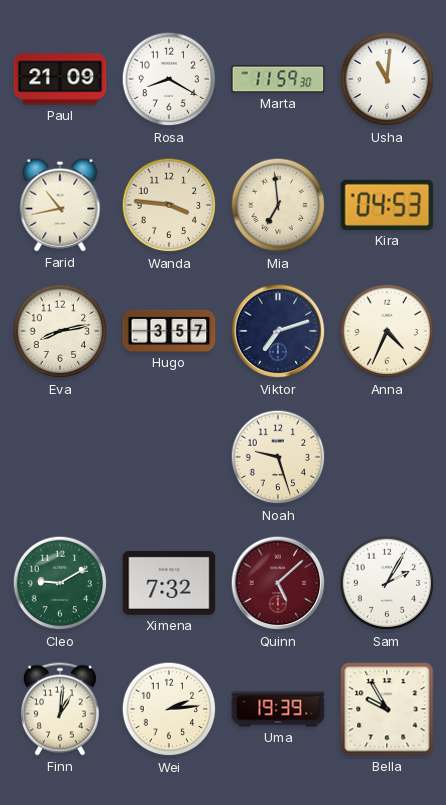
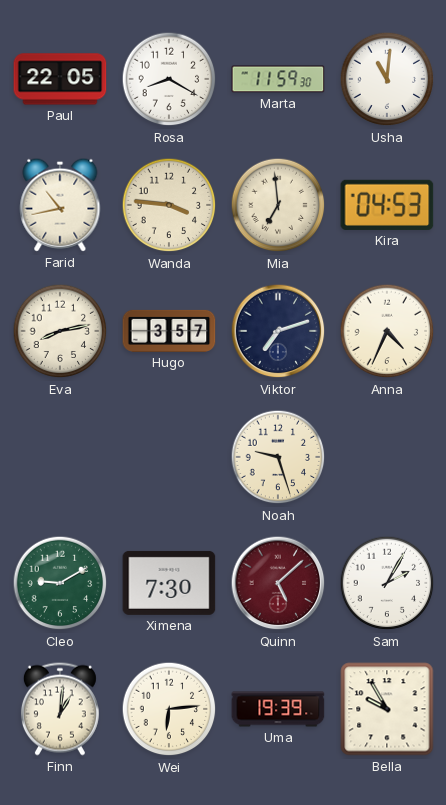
Paul: 21:09 -> 22:05 (60, 79)
Ximena: 7:32 -> 7:30 (169, 583)
Wei: 2:14 -> 6:14 (169, 709)
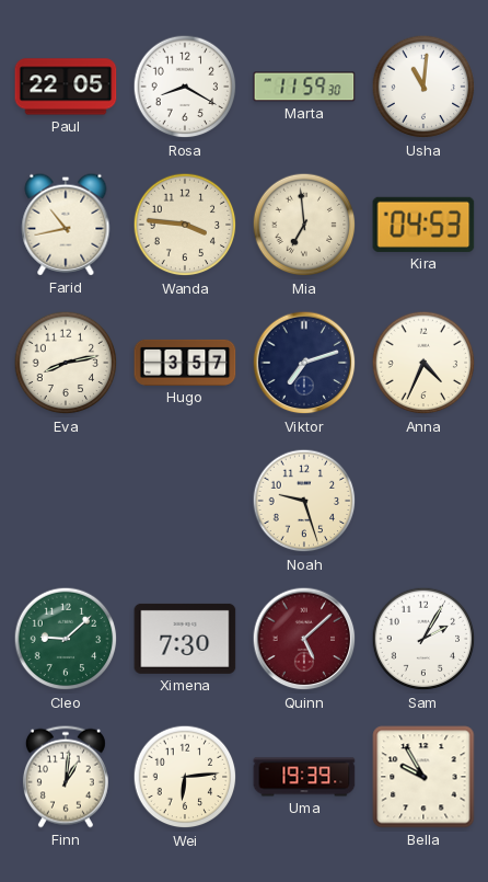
Cleo: 9:10 -> 9:08 (66, 639)
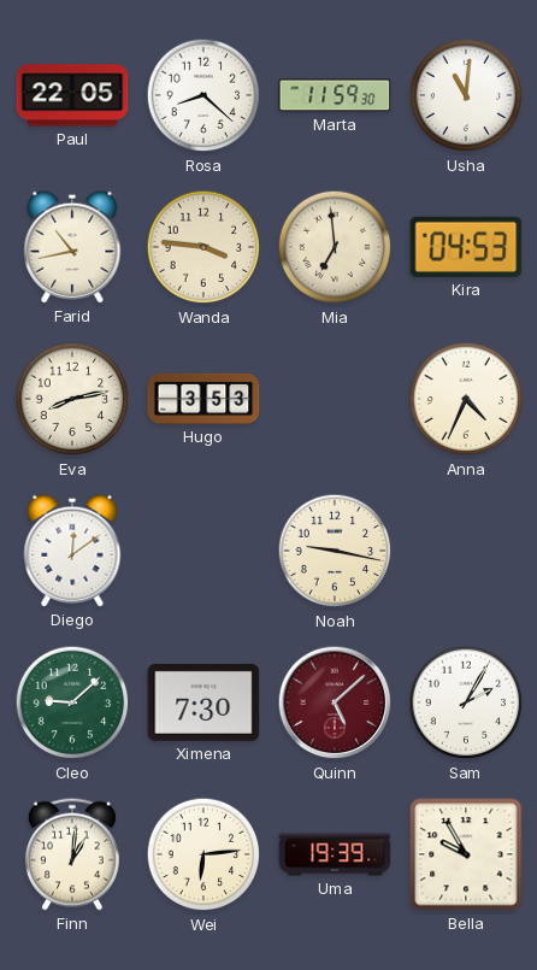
Rosa: 8:20 -> 8:22 (203, 95)
Hugo: 3:57 -> 3:53 (203, 399)
Viktor: 7:12 -> none (304, 363)
Diego: none -> 12:09 (72, 551)
Noah: 9:27 -> 9:17 (335, 551)
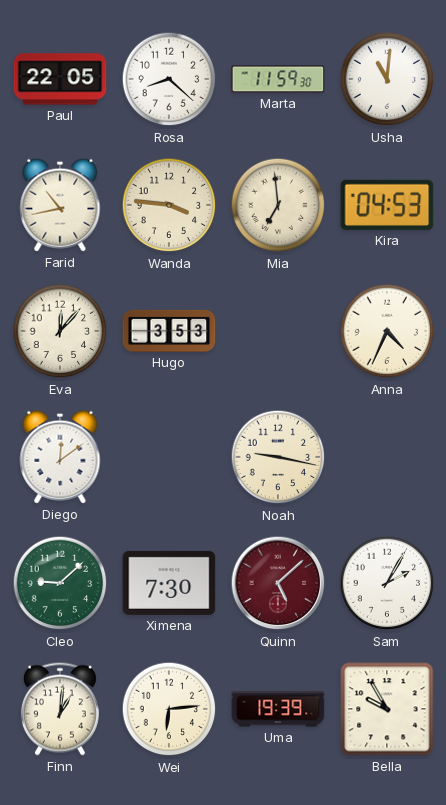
Eva: 8:13 -> 12:07 (60, 331)
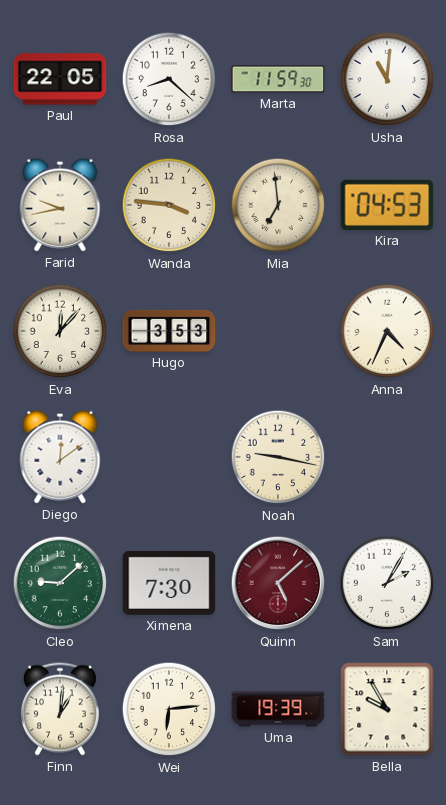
Farid: 10:43 -> 9:43 (60, 205)
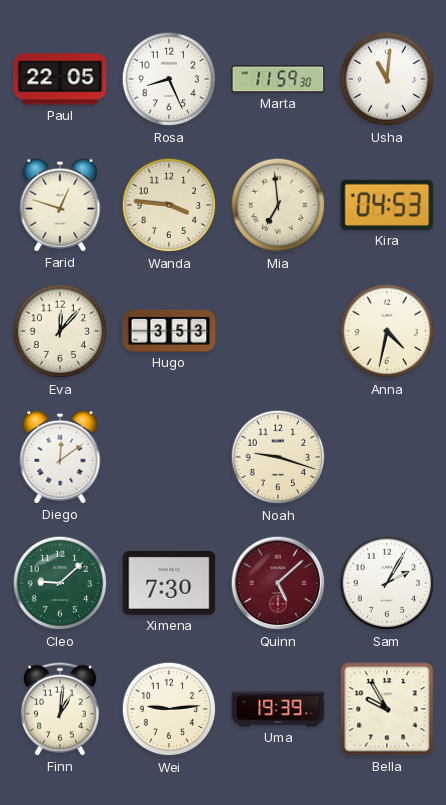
Rosa: 8:22 -> 8:26 (169, 79)
Farid: 9:43 -> 12:48 (60, 205)
Anna: 4:34 -> 4:32 (387, 331)
Noah: 9:17 -> 9:18 (278, 457)
Wei: 6:14 -> 9:14 (169, 709)
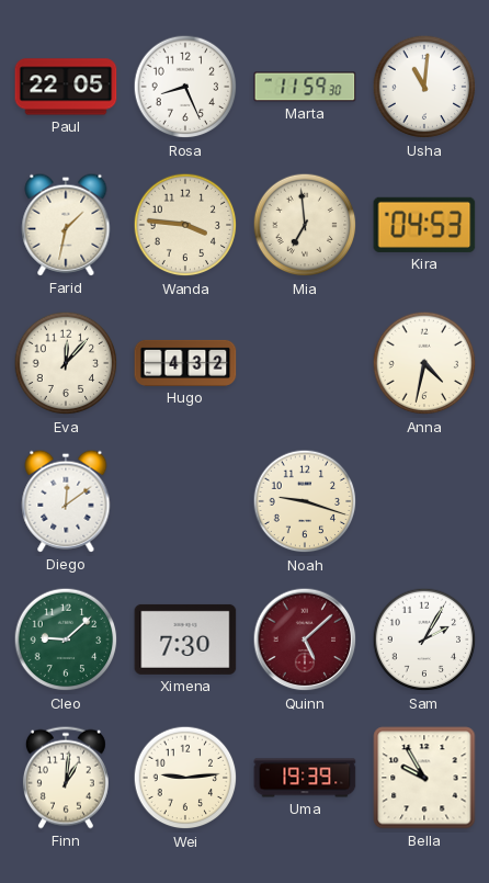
Farid: 12:48 -> 1:32 (66, 225)
Hugo: 3:53 -> 4:32 (185, 363)
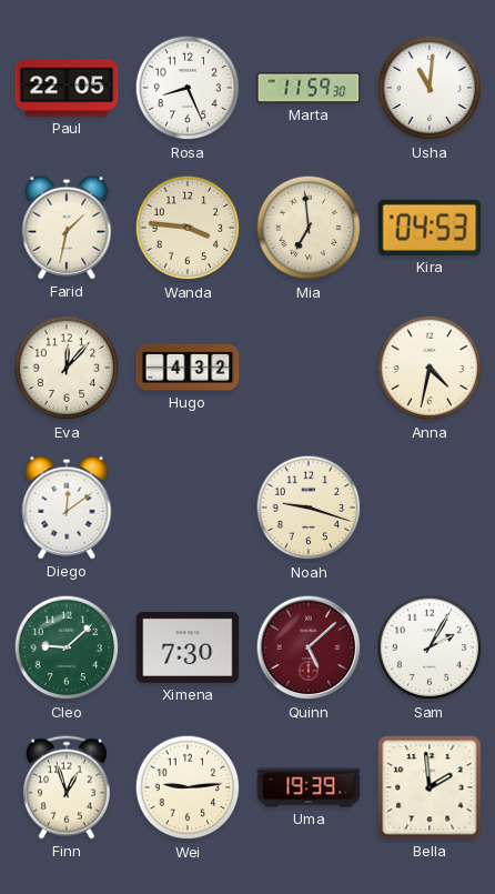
Finn: 1:01 -> 12:57 (67, 787)
Bella: 9:55 -> 1:59 (430, 787)
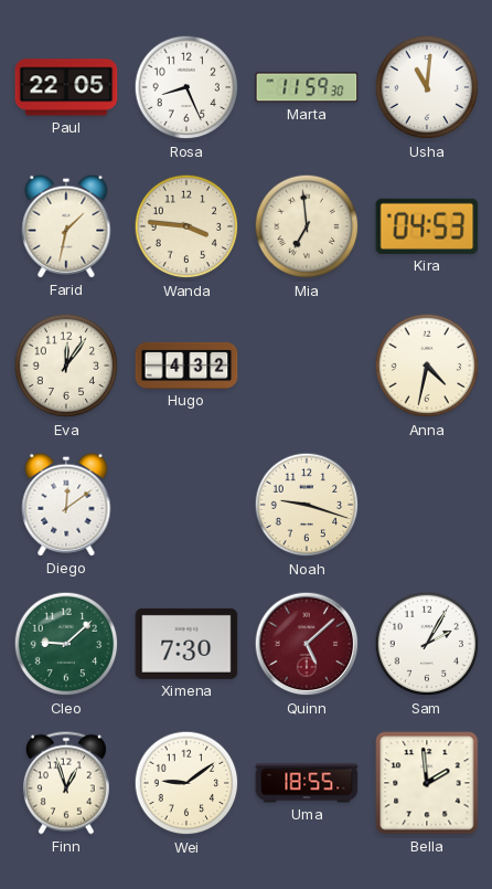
Eva: 12:07 -> 12:06 (66, 366)
Wei: 9:14 -> 9:09 (186, 783)
Uma: 19:39 -> 18:55 (307, 783)
